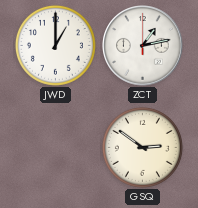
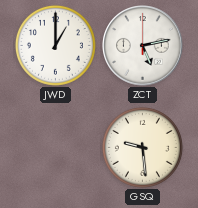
ZCT: 1:13 -> 5:13 (143, 46)
GSQ: 2:51 -> 9:29 (142, 147)
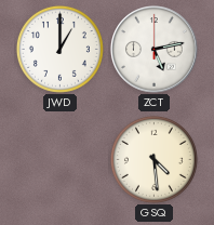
GSQ: 9:29 -> 4:29 (153, 159)
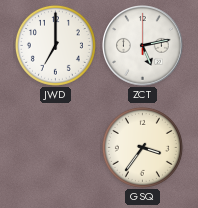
JWD: 1:00 -> 7:00 (55, 45)
GSQ: 4:29 -> 3:36 (142, 147)
